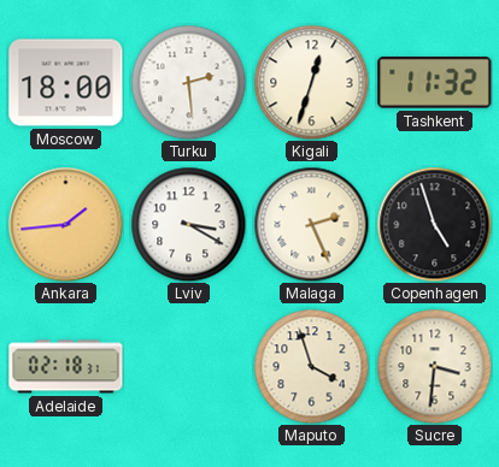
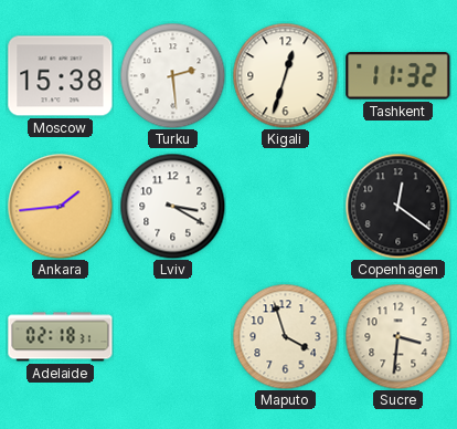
Moscow: 18:00 -> 15:38 (61, 76)
Malaga: 2:26 -> none (311, 224)
Copenhagen: 4:57 -> 12:21 (397, 206)
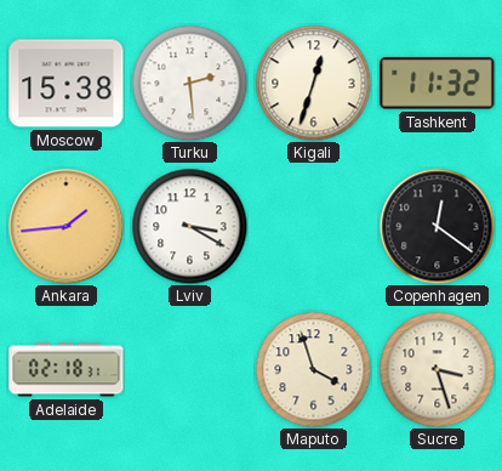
Sucre: 3:31 -> 3:27 (437, 369)
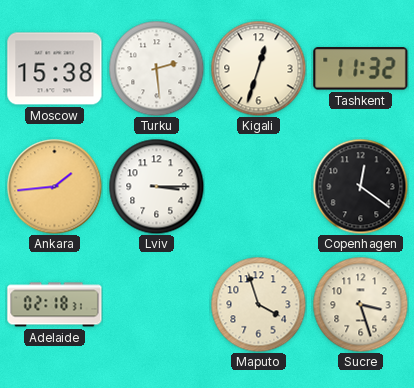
Lviv: 3:20 -> 3:15 (156, 186)
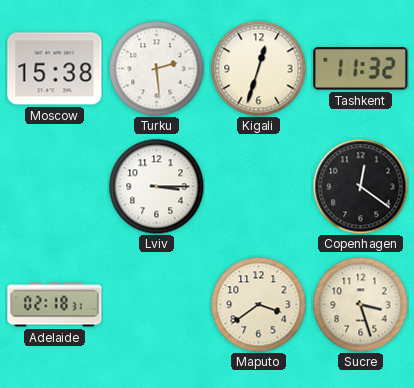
Ankara: 1:44 -> none (54, 186)
Maputo: 3:57 -> 3:39 (258, 304)
